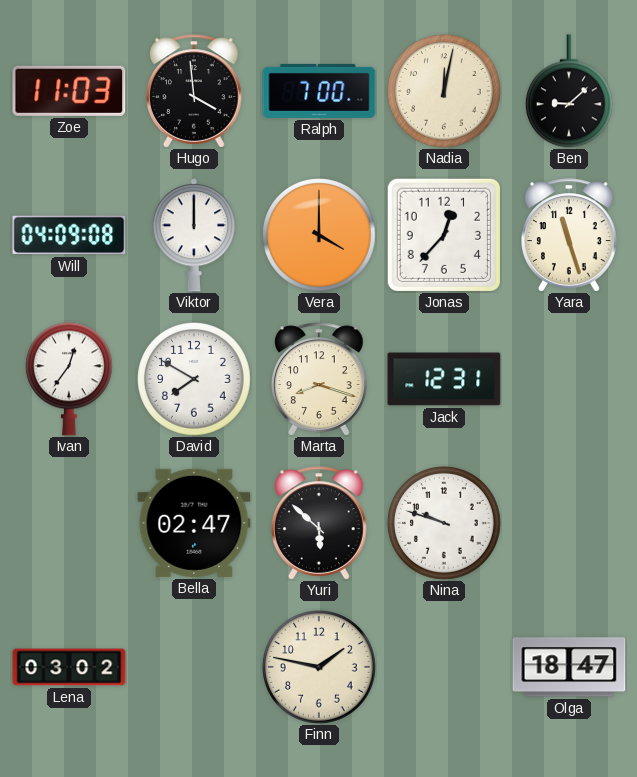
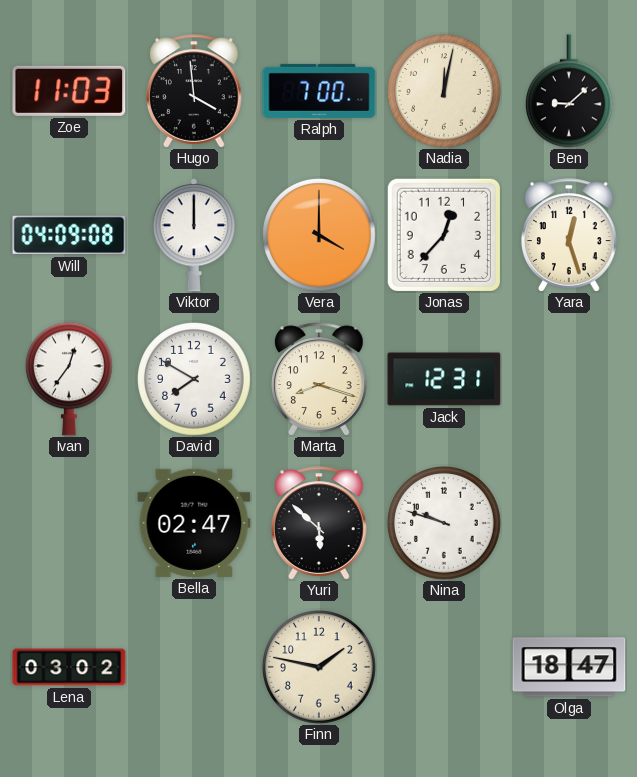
Yara: 11:27 -> 12:27 (570, 235)
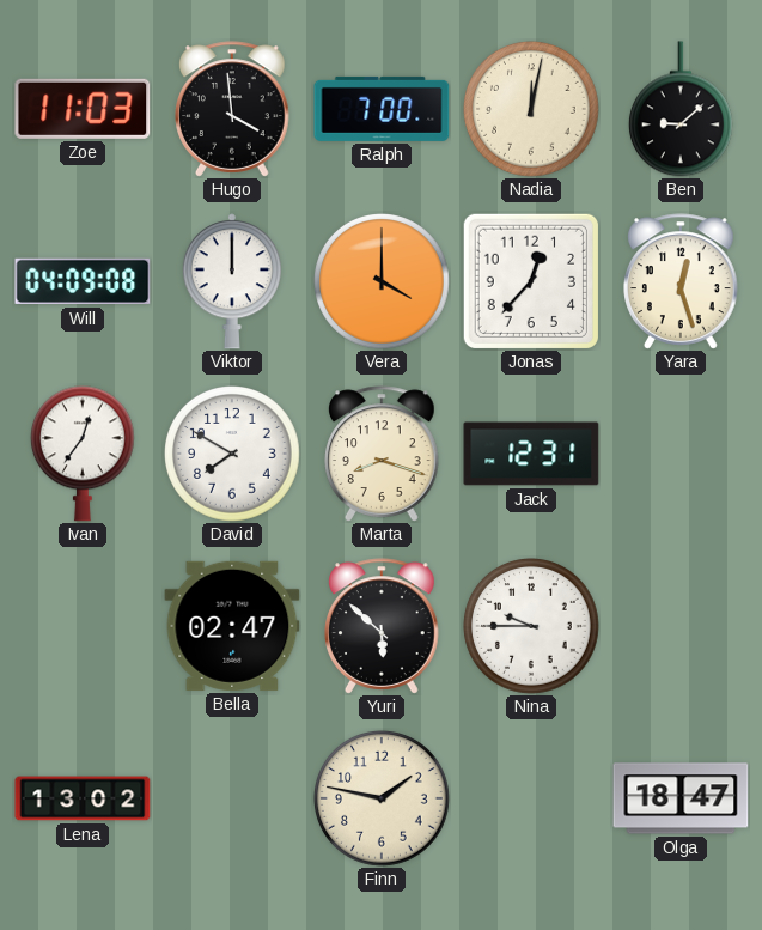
Nina: 9:48 -> 9:45 (532, 627)
Lena: 03:02 -> 13:02 (83, 798)
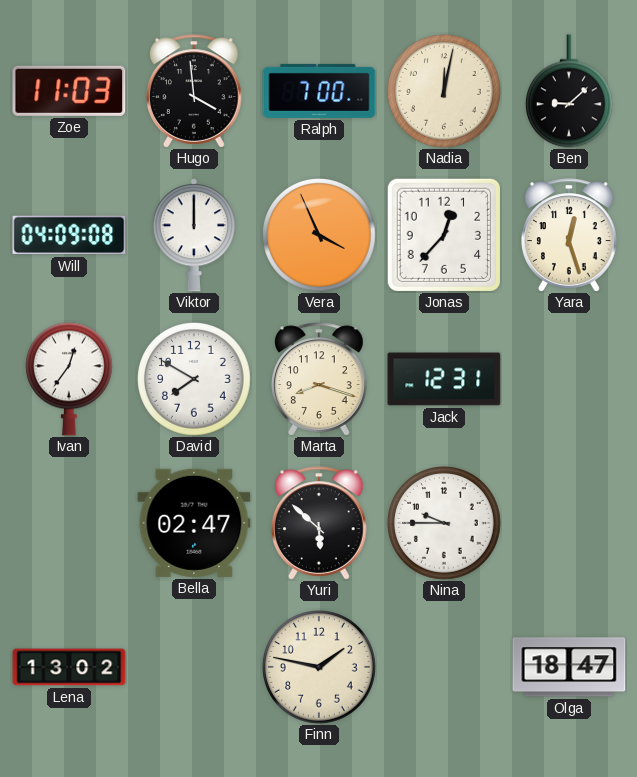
Vera: 4:00 -> 3:56 (320, 236)
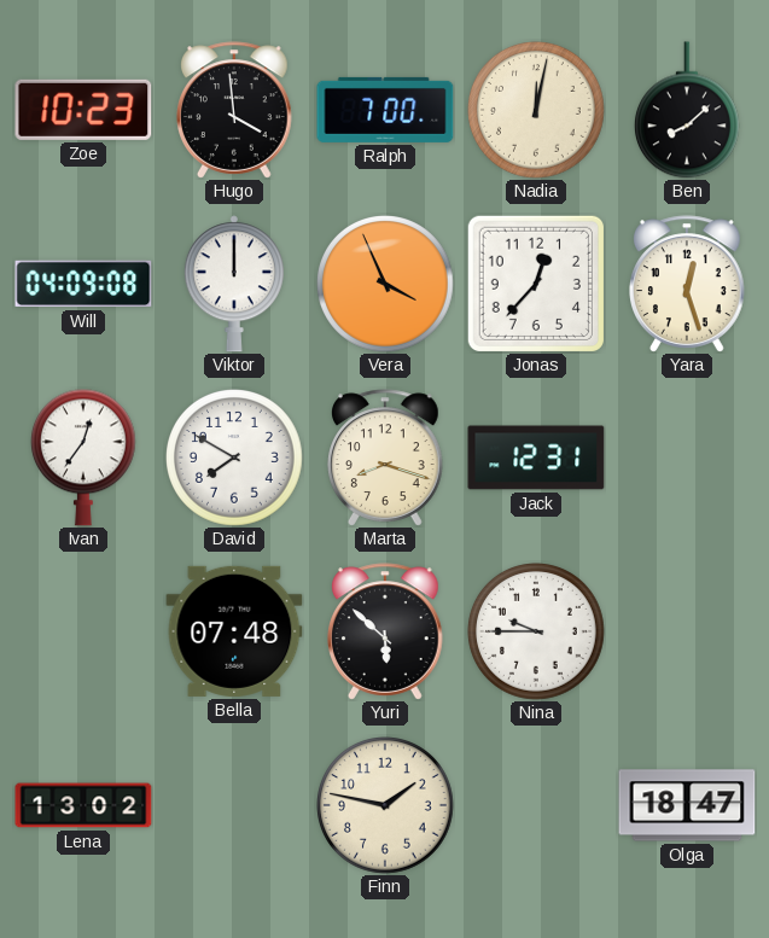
Zoe: 11:03 -> 10:23 (83, 110)
Ben: 9:08 -> 8:08 (687, 110)
Bella: 02:47 -> 07:48 (234, 631)
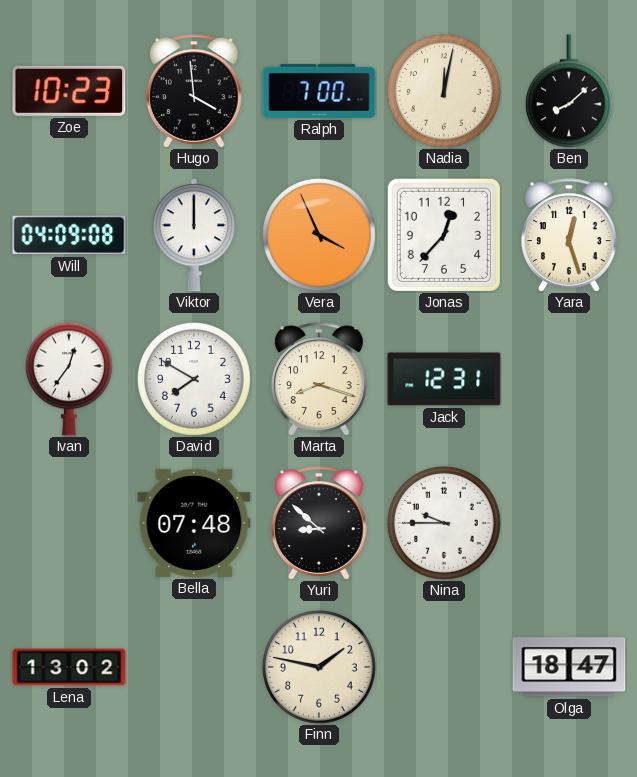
Yuri: 5:52 -> 8:52 (320, 523)
